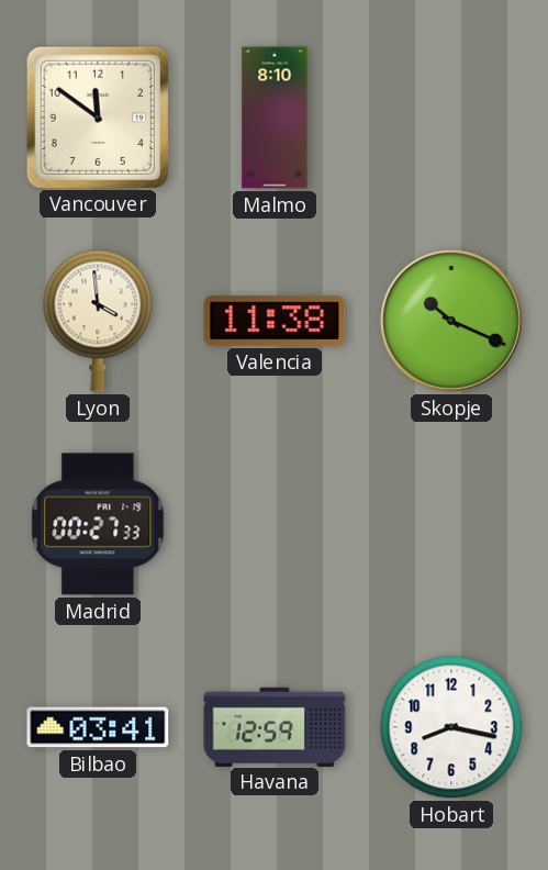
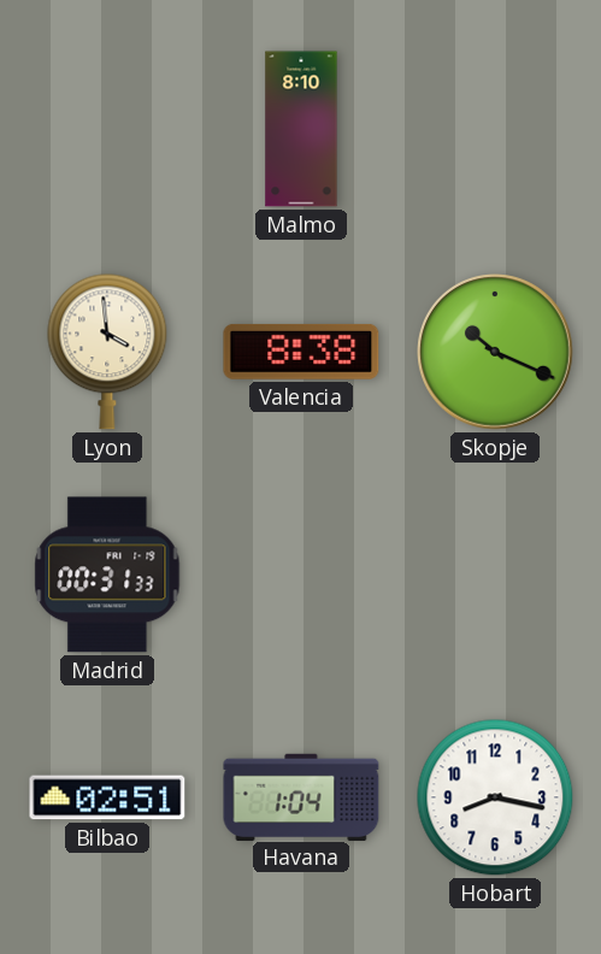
Vancouver: 11:51 -> none (97, 116)
Valencia: 11:38 -> 8:38 (301, 352)
Madrid: 00:27 -> 00:31 (107, 575)
Bilbao: 03:41 -> 02:51 (107, 797)
Havana: 12:59 -> 1:04 (301, 796)
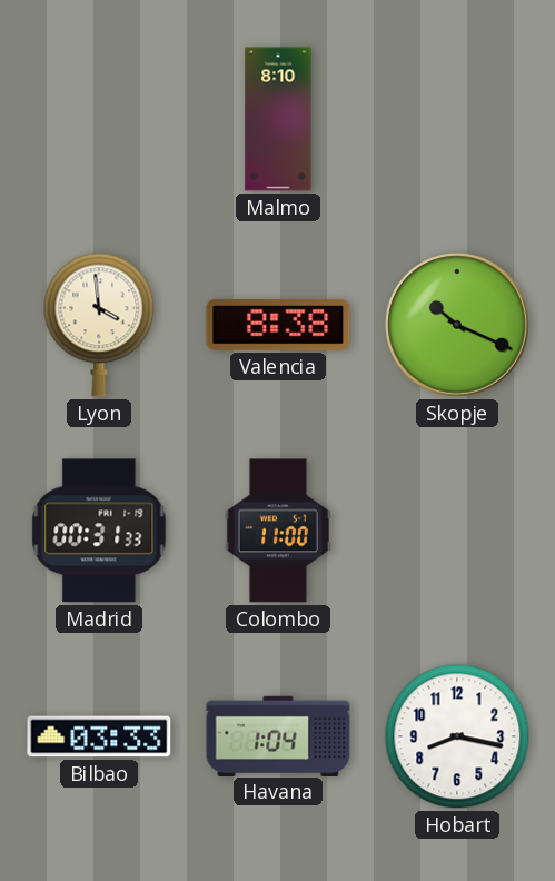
Colombo: none -> 11:00 (278, 531)
Bilbao: 02:51 -> 03:33 (99, 736)
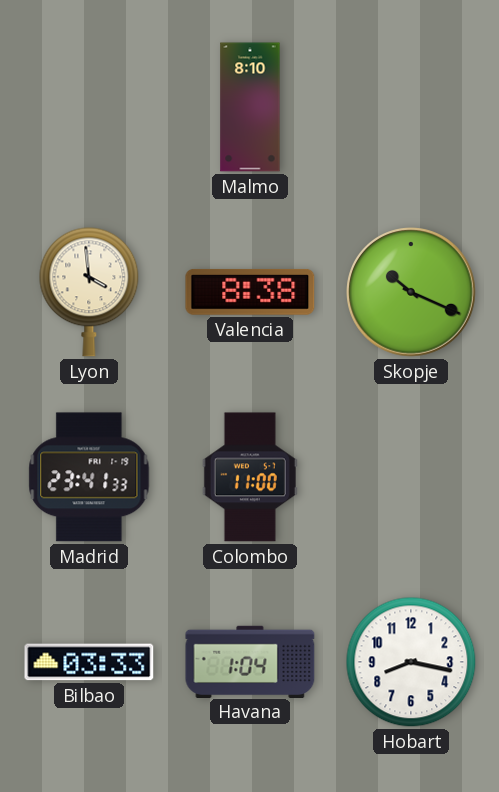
Madrid: 00:31 -> 23:41 (89, 477)
